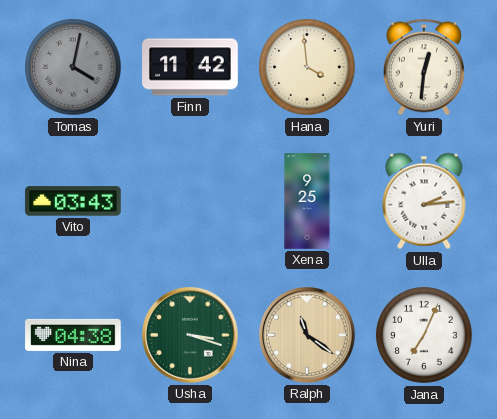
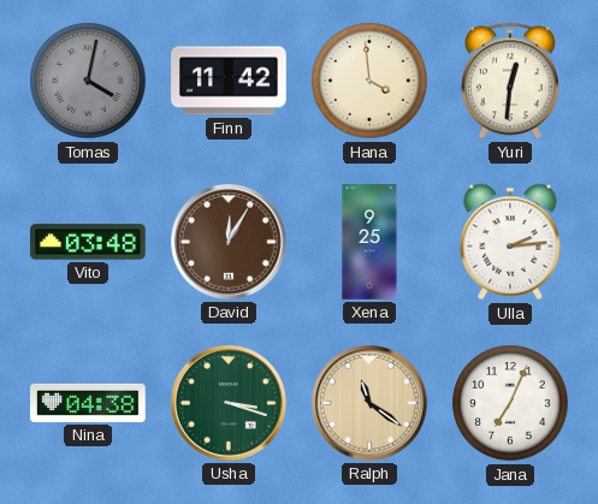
Vito: 03:43 -> 03:48 (88, 242)
David: none -> 12:05 (230, 243)
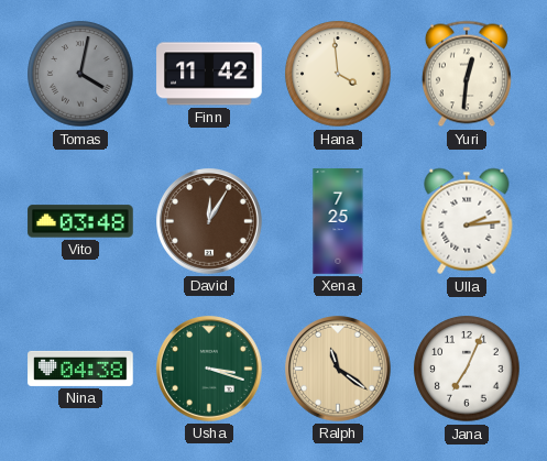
Xena: 9:25 -> 7:25 (338, 221)
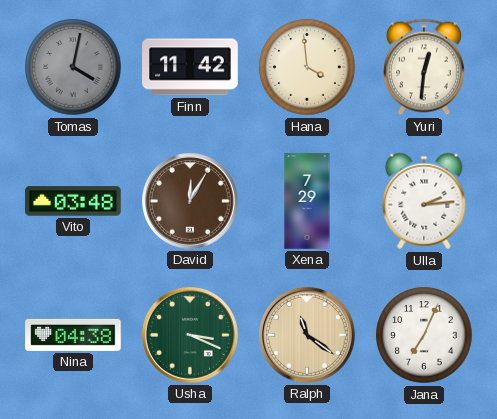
Xena: 7:25 -> 7:29 (307, 201)
Usha: 3:18 -> 3:19 (191, 336)
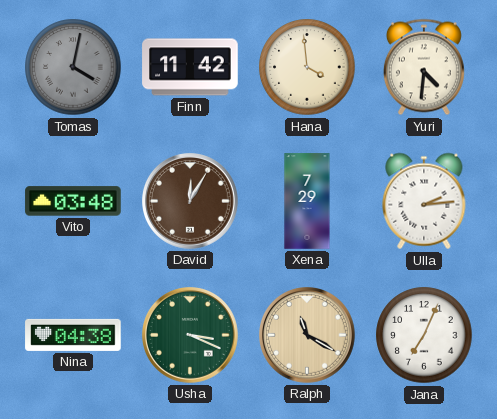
Yuri: 12:31 -> 4:31 (424, 67)
Ralph: 11:21 -> 11:20 (308, 336)
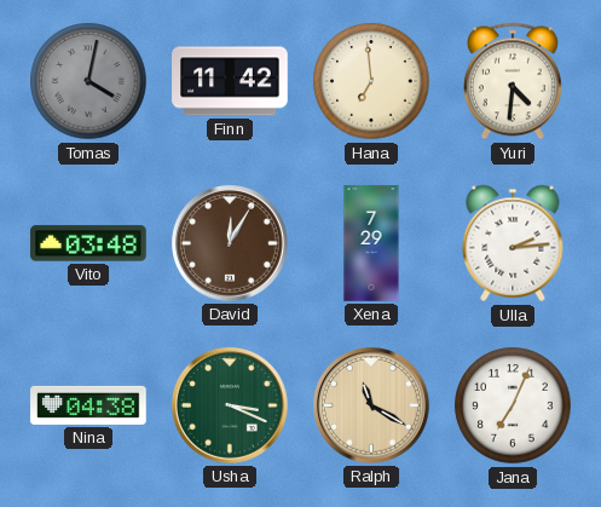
Hana: 3:59 -> 6:59 (371, 81)
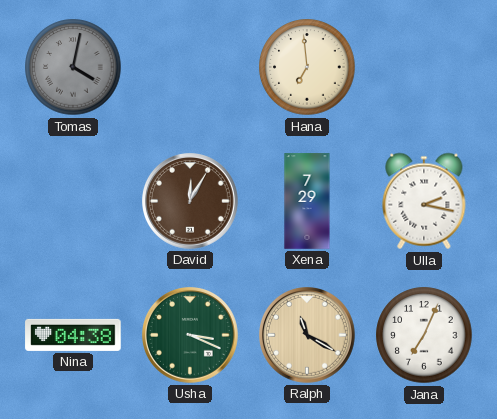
Finn: 11:42 -> none (230, 81)
Yuri: 4:31 -> none (513, 81)
Vito: 03:48 -> none (88, 243)
Ulla: 2:14 -> 2:17 (424, 201)
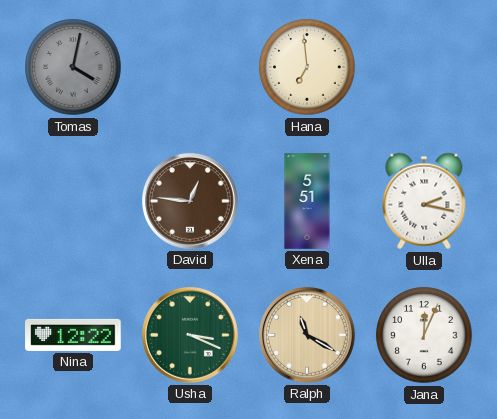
David: 12:05 -> 12:46 (191, 202)
Xena: 7:29 -> 5:51 (307, 201)
Nina: 04:38 -> 12:22 (73, 335)
Jana: 7:04 -> 12:04 (424, 335)
